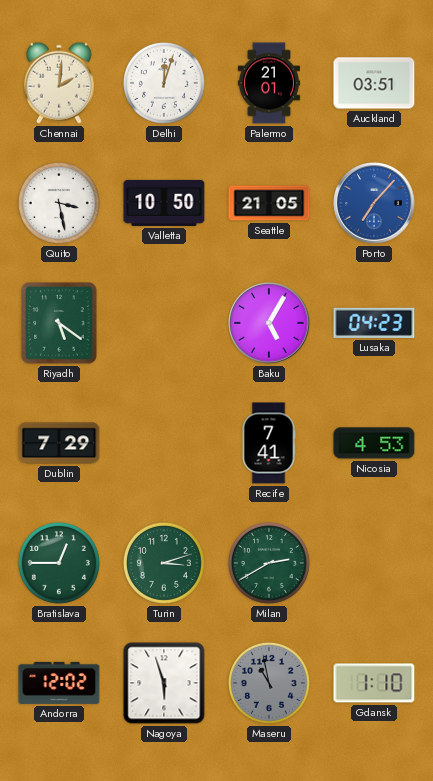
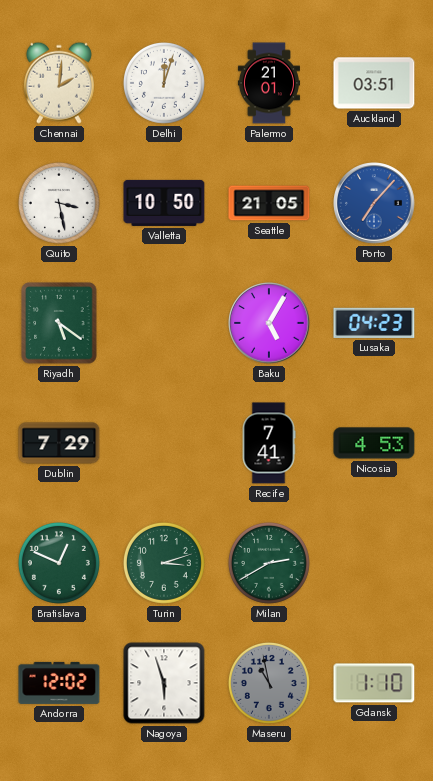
Bratislava: 12:45 -> 12:49 (59, 563)
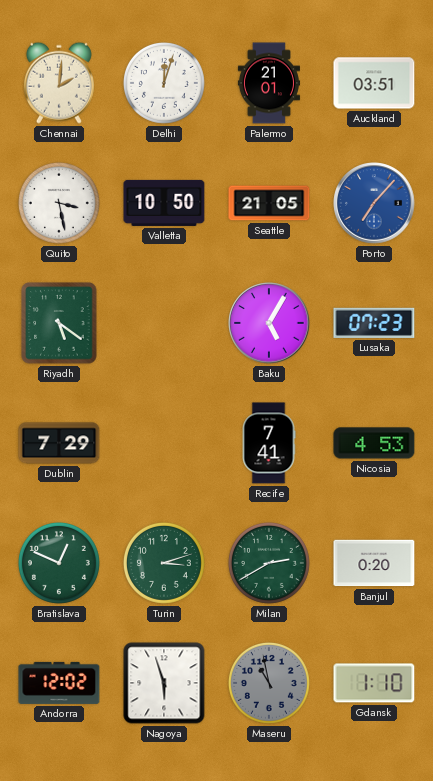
Lusaka: 04:23 -> 07:23 (374, 323)
Banjul: none -> 0:20 (374, 563)
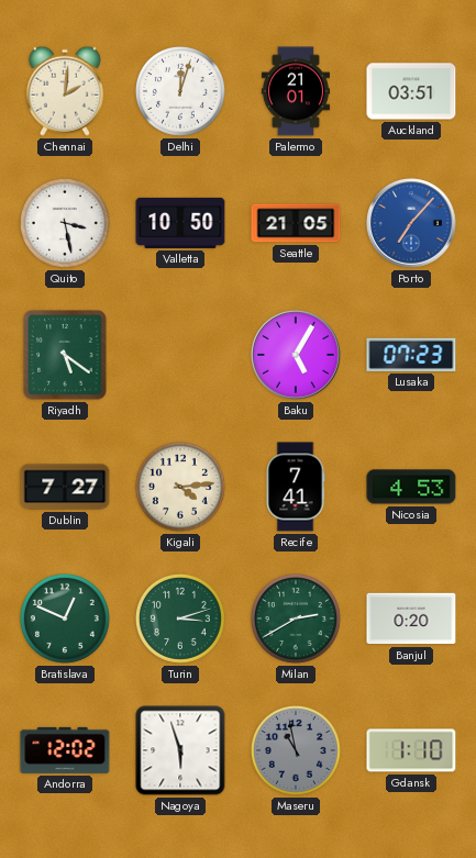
Dublin: 7:29 -> 7:27 (65, 487)
Kigali: none -> 4:14 (180, 487)
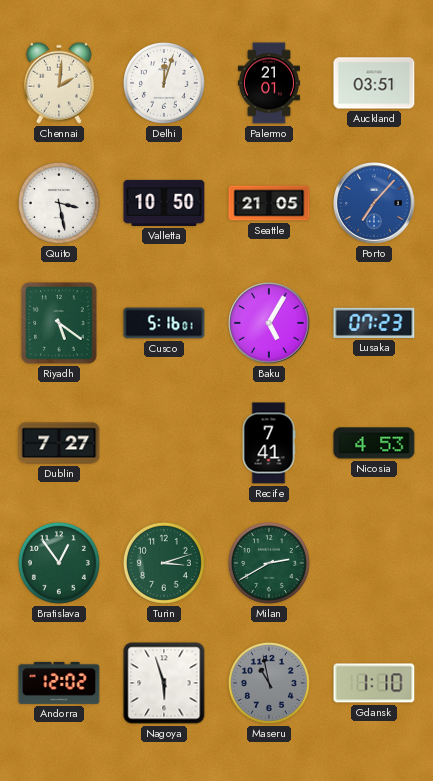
Cusco: none -> 5:16 (164, 323)
Kigali: 4:14 -> none (180, 487)
Bratislava: 12:49 -> 12:54 (59, 563)
Banjul: 0:20 -> none (411, 619)
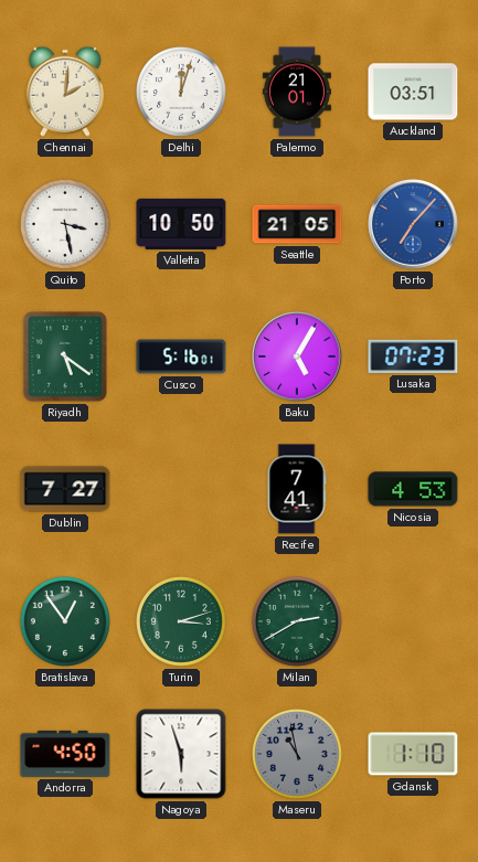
Andorra: 12:02 -> 4:50 (65, 754)
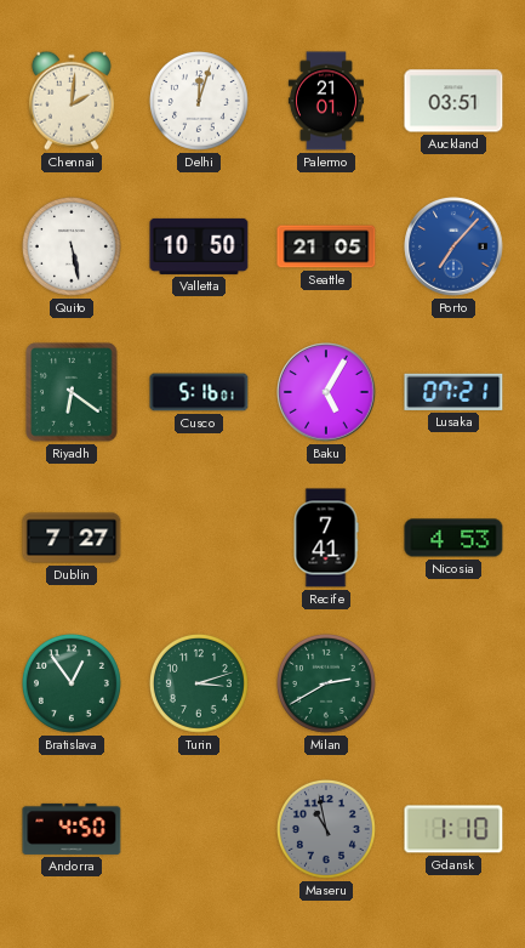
Quito: 3:28 -> 5:28 (72, 246)
Riyadh: 5:21 -> 6:21 (72, 392)
Lusaka: 07:23 -> 07:21 (453, 392)
Nagoya: 5:57 -> none (181, 754)
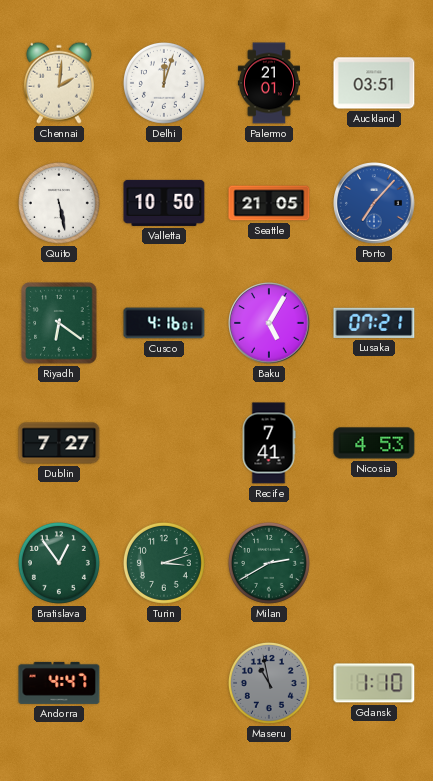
Cusco: 5:16 -> 4:16 (164, 323)
Andorra: 4:50 -> 4:47 (59, 683)
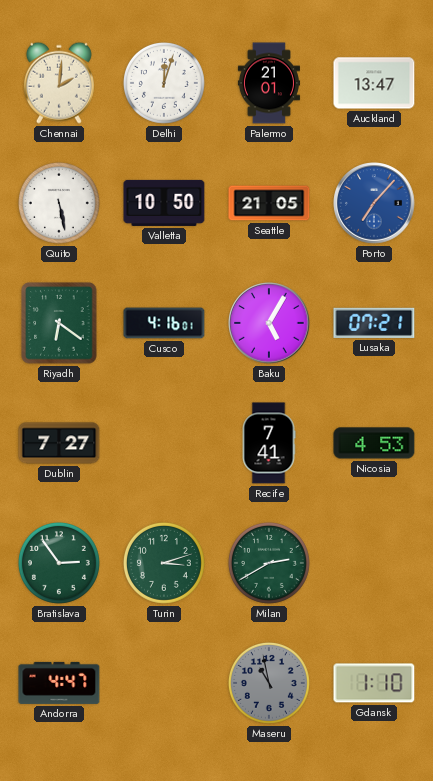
Auckland: 03:51 -> 13:47 (374, 83)
Bratislava: 12:54 -> 2:54 (59, 563)
